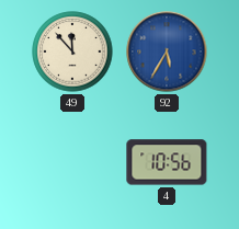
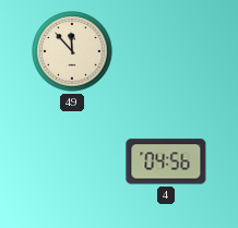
92: 5:35 -> none (167, 51)
4: 10:56 -> 04:56 (166, 161)
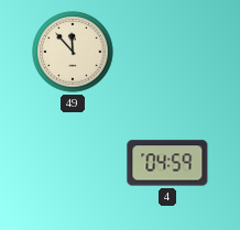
4: 04:56 -> 04:59 (167, 163)
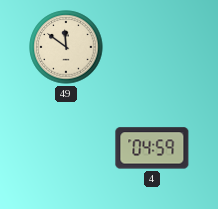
49: 11:53 -> 11:51 (66, 47)
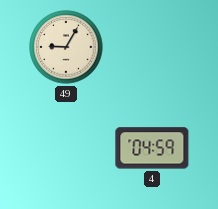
49: 11:51 -> 9:05 (66, 47)
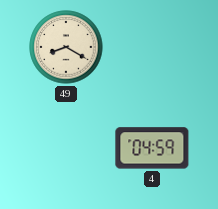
49: 9:05 -> 8:20 (66, 47)
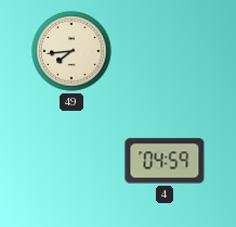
49: 8:20 -> 7:44 (71, 51)
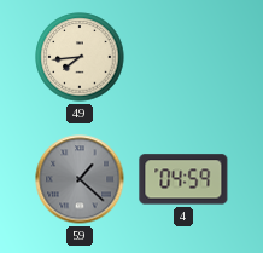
59: none -> 1:22 (80, 179)
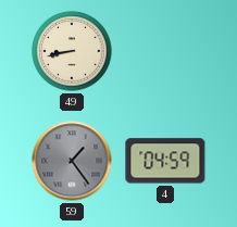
49: 7:44 -> 8:43 (72, 51)
59: 1:22 -> 1:24 (72, 161)
